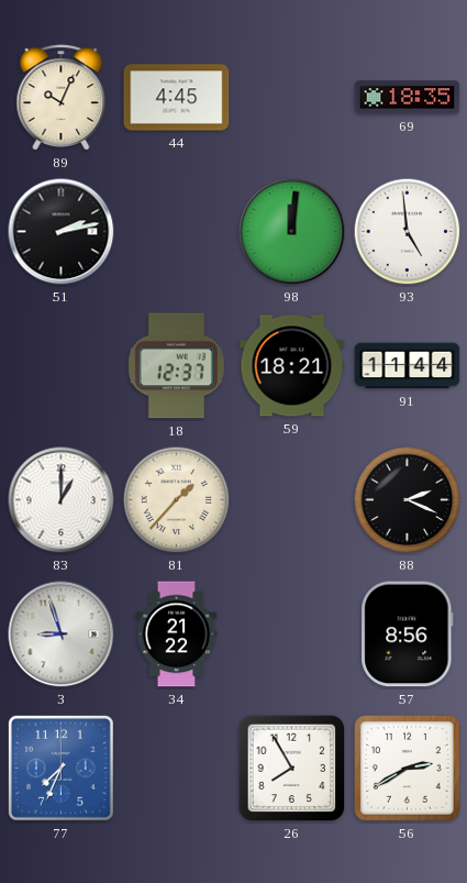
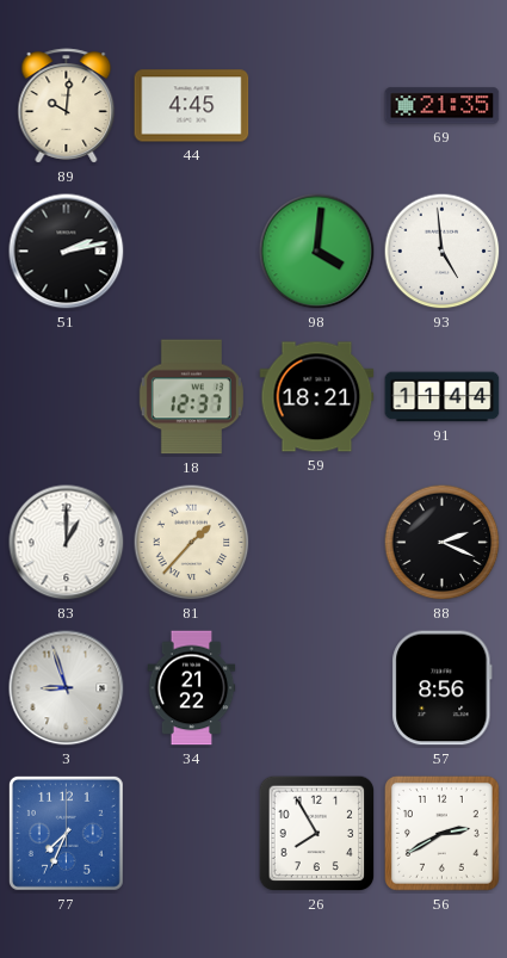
89: 10:04 -> 10:01 (67, 106)
69: 18:35 -> 21:35 (443, 106)
98: 12:01 -> 4:01 (317, 252)
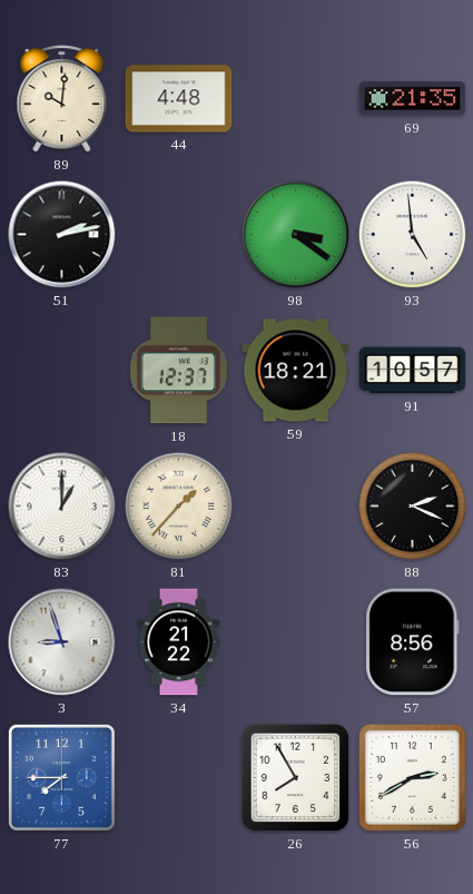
44: 4:45 -> 4:48 (179, 99)
98: 4:01 -> 3:21 (296, 235)
91: 11:44 -> 10:57 (413, 371)
77: 7:34 -> 7:45 (61, 777)
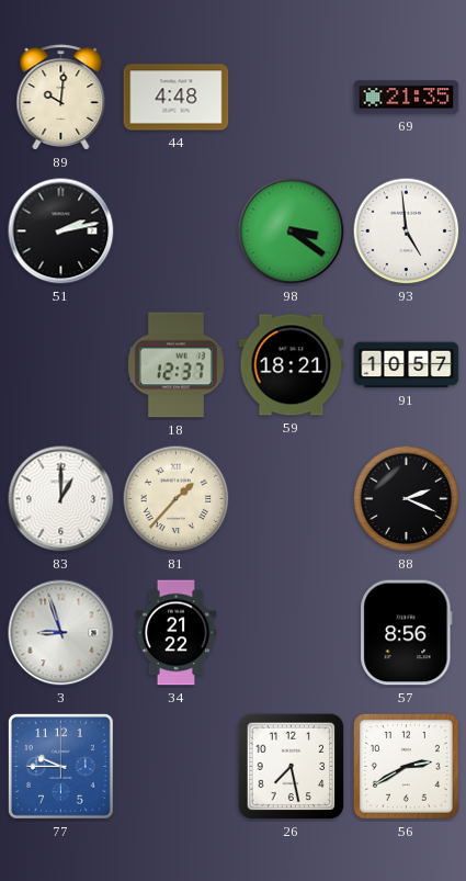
77: 7:45 -> 9:45 (60, 766)
26: 7:55 -> 7:28 (292, 767)
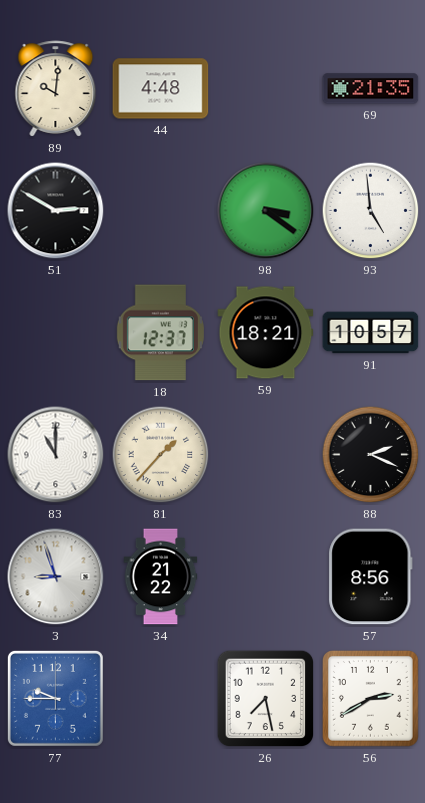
51: 2:13 -> 2:50 (56, 211)
83: 1:00 -> 11:00 (56, 455)
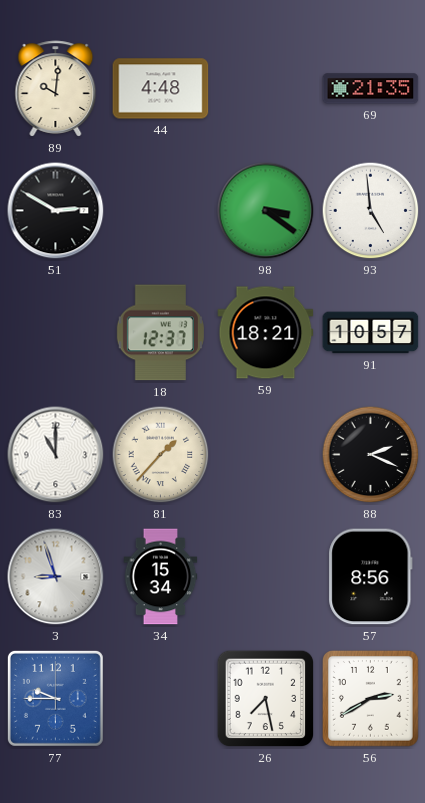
34: 21:22 -> 15:34 (161, 577)
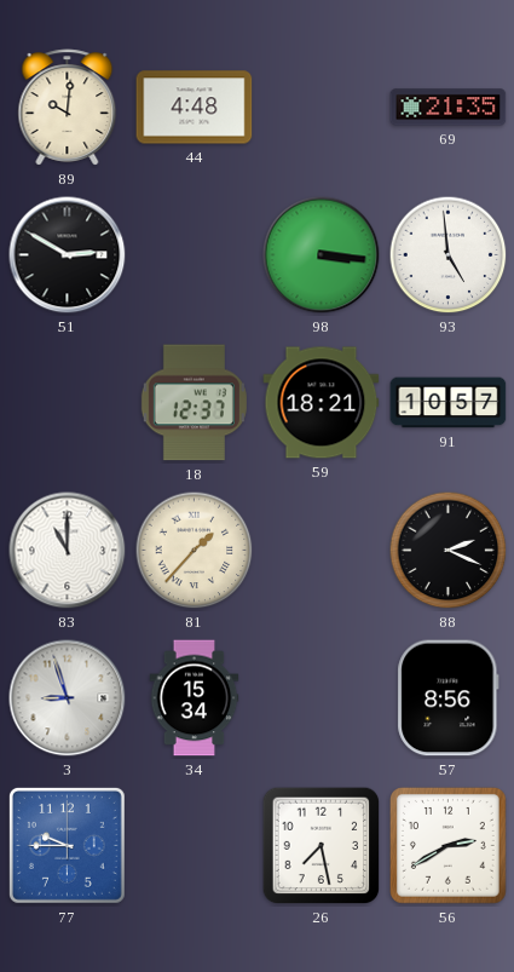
98: 3:21 -> 3:16 (322, 255)
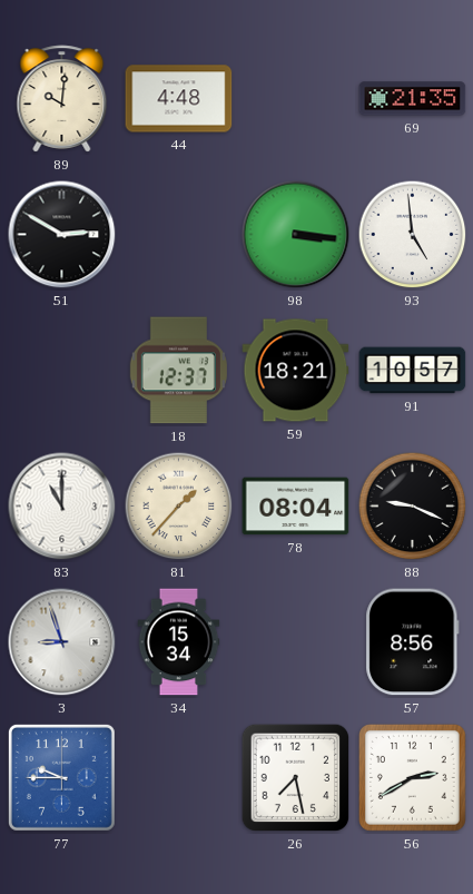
78: none -> 08:04 (296, 507)
88: 2:19 -> 9:19 (413, 507)
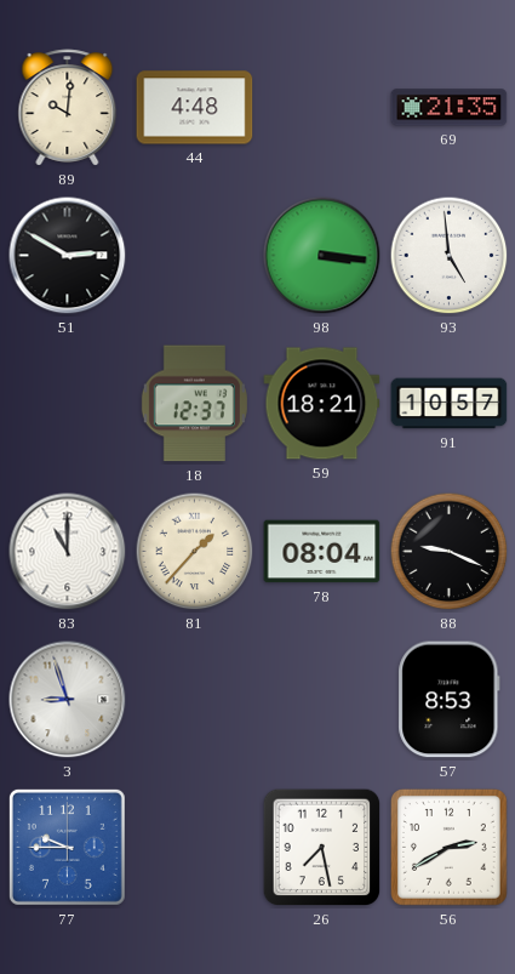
34: 15:34 -> none (179, 642)
57: 8:56 -> 8:53 (450, 700)
